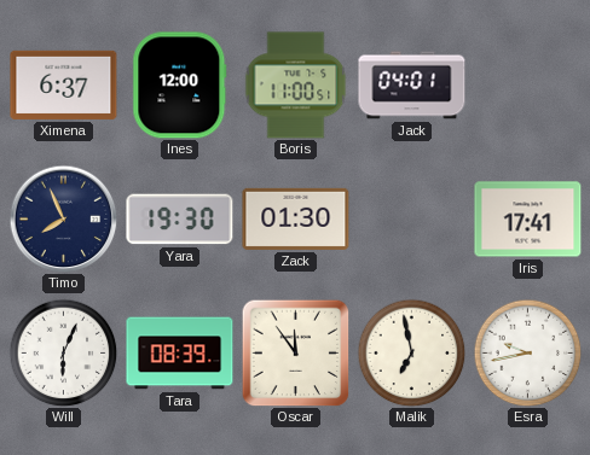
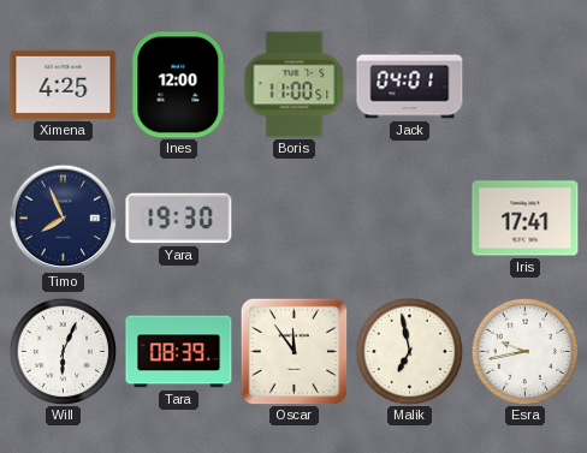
Ximena: 6:37 -> 4:25 (64, 84)
Zack: 01:30 -> none (296, 218)
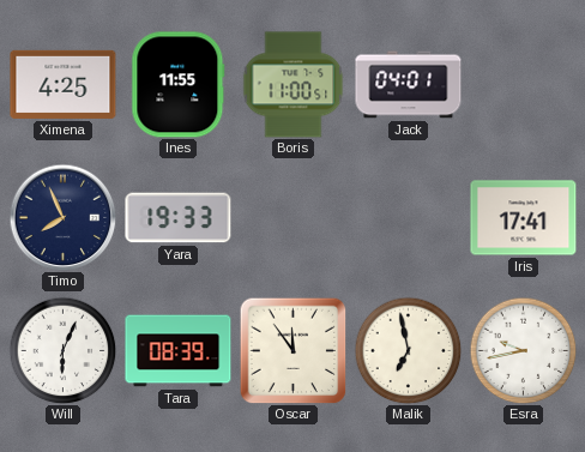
Ines: 12:00 -> 11:55 (179, 85)
Yara: 19:30 -> 19:33 (179, 218)
